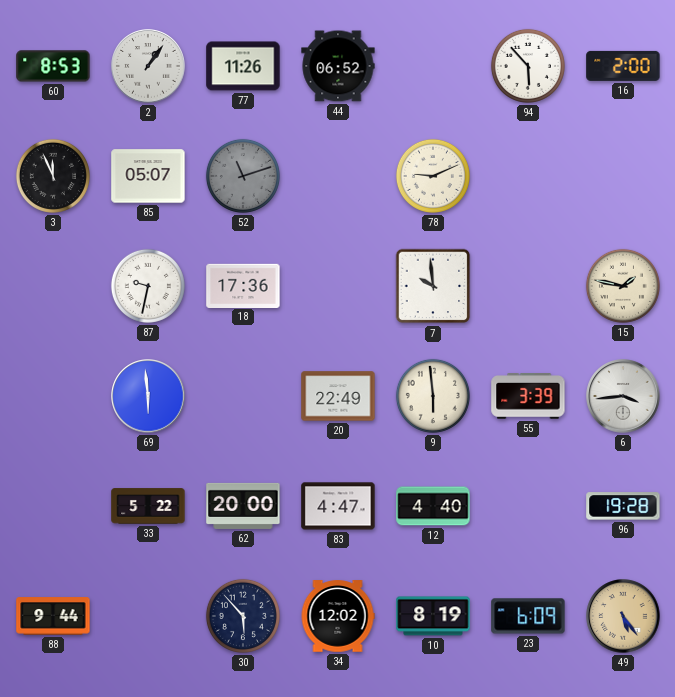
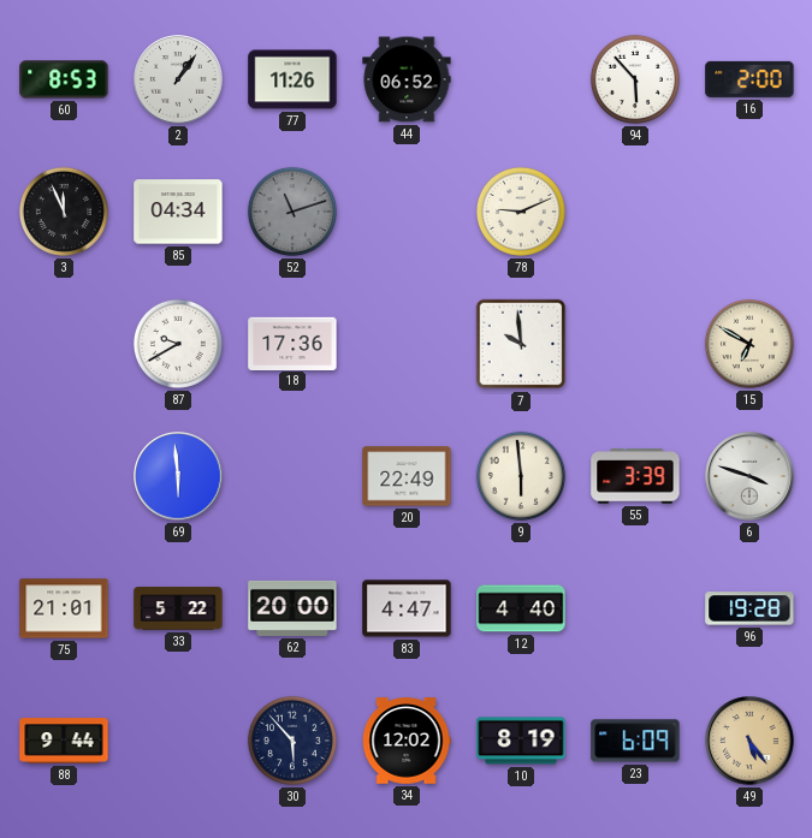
85: 05:07 -> 04:34 (178, 212)
87: 9:32 -> 9:40 (178, 344)
15: 1:47 -> 6:50 (749, 344)
6: 3:44 -> 3:48 (749, 476)
75: none -> 21:01 (64, 608)
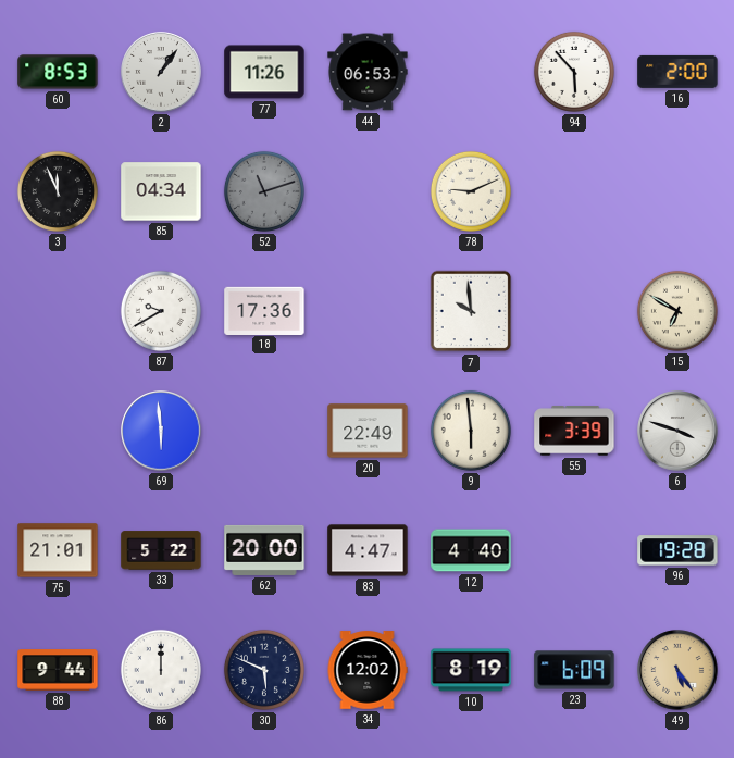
44: 06:52 -> 06:53 (368, 72)
86: none -> 12:00 (161, 670)
30: 5:53 -> 5:49 (264, 670)
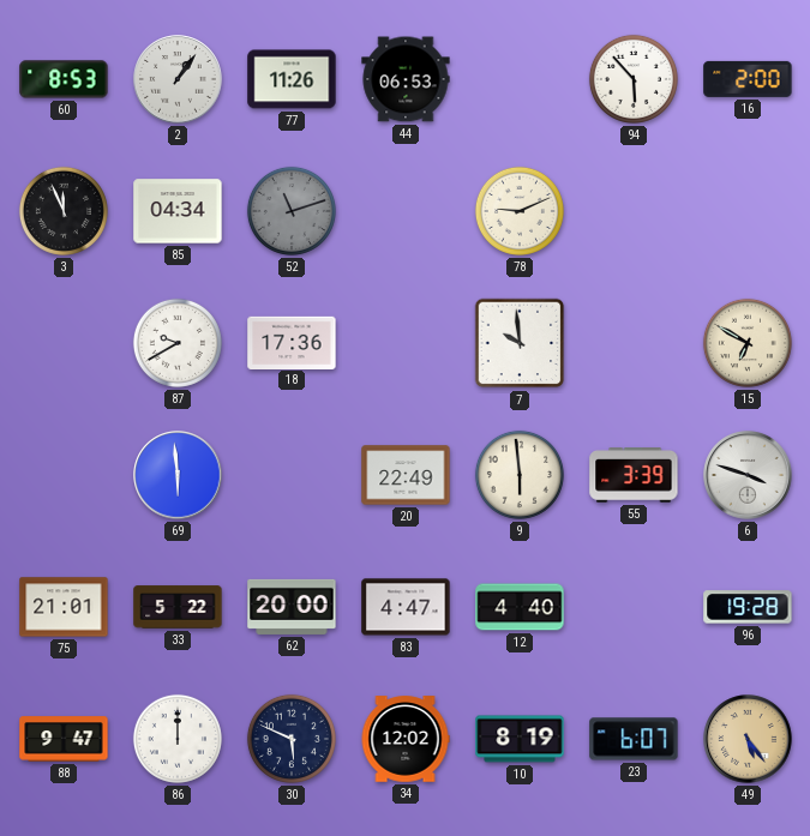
88: 9:44 -> 9:47 (64, 739)
23: 6:09 -> 6:07 (634, 739)
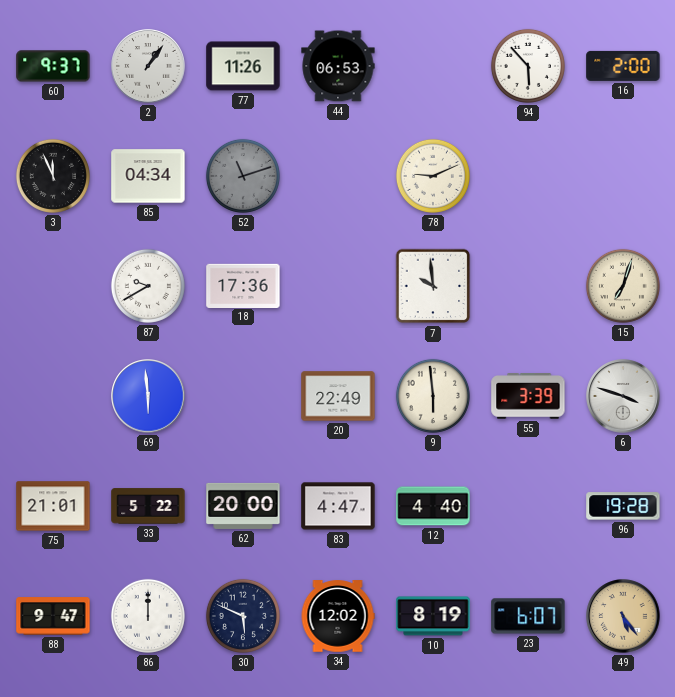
60: 8:53 -> 9:37 (53, 66)
15: 6:50 -> 7:03 (623, 286)
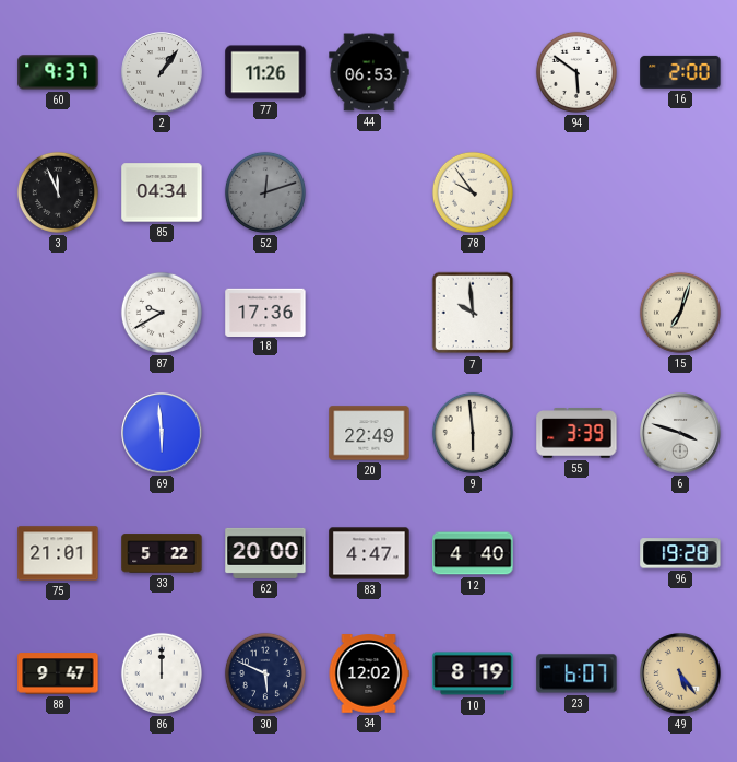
94: 5:53 -> 5:51 (576, 72)
52: 11:12 -> 12:12 (265, 192)
78: 9:11 -> 9:54 (473, 192)
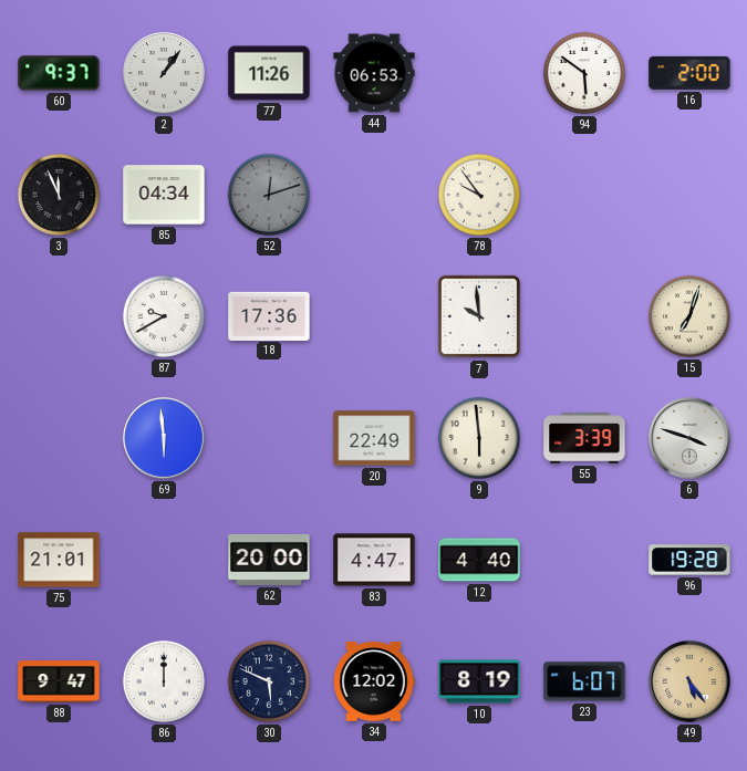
33: 5:22 -> none (162, 553)
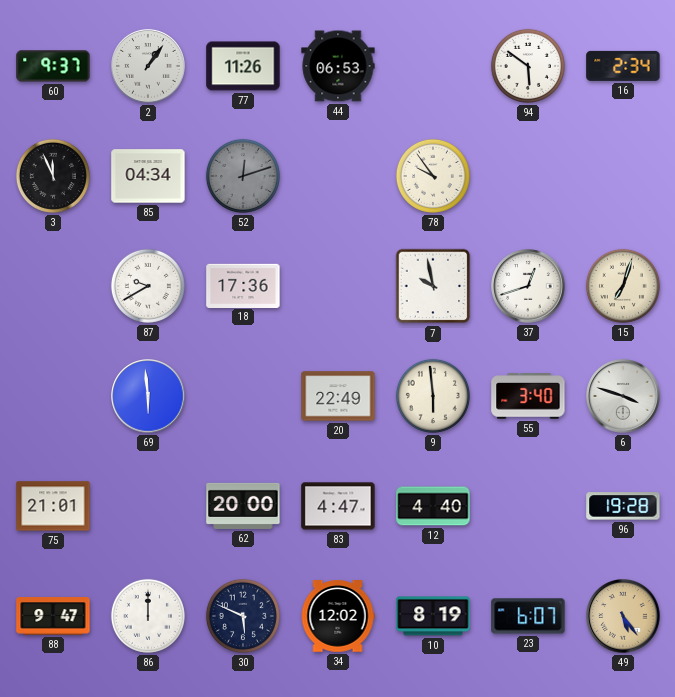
16: 2:00 -> 2:34 (623, 66)
7: 9:59 -> 9:58 (433, 286)
37: none -> 12:42 (528, 286)
55: 3:39 -> 3:40 (528, 396)
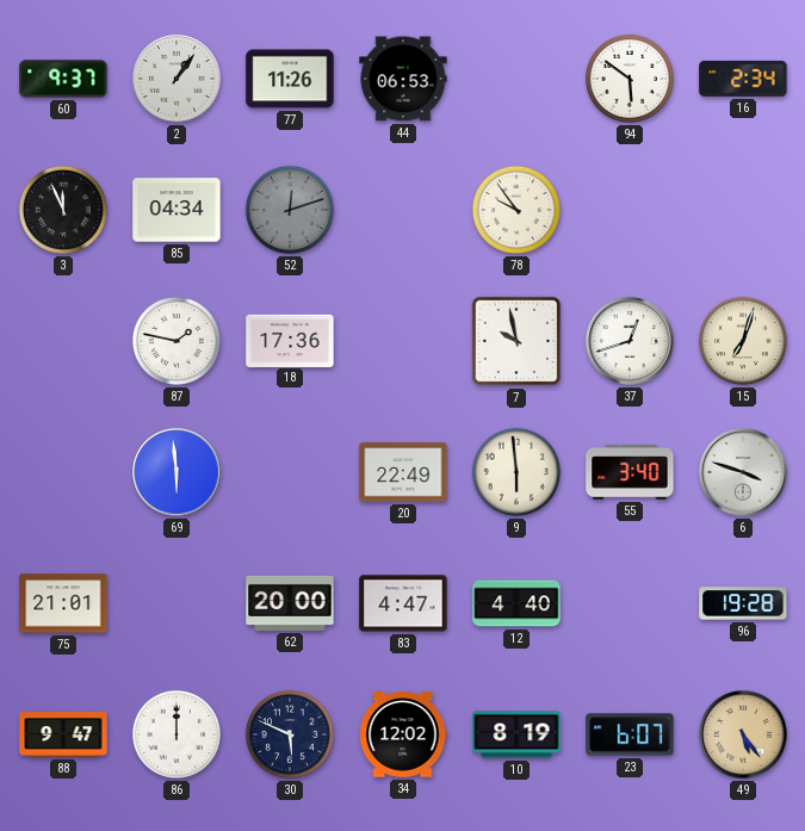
87: 9:40 -> 1:47 (177, 341)
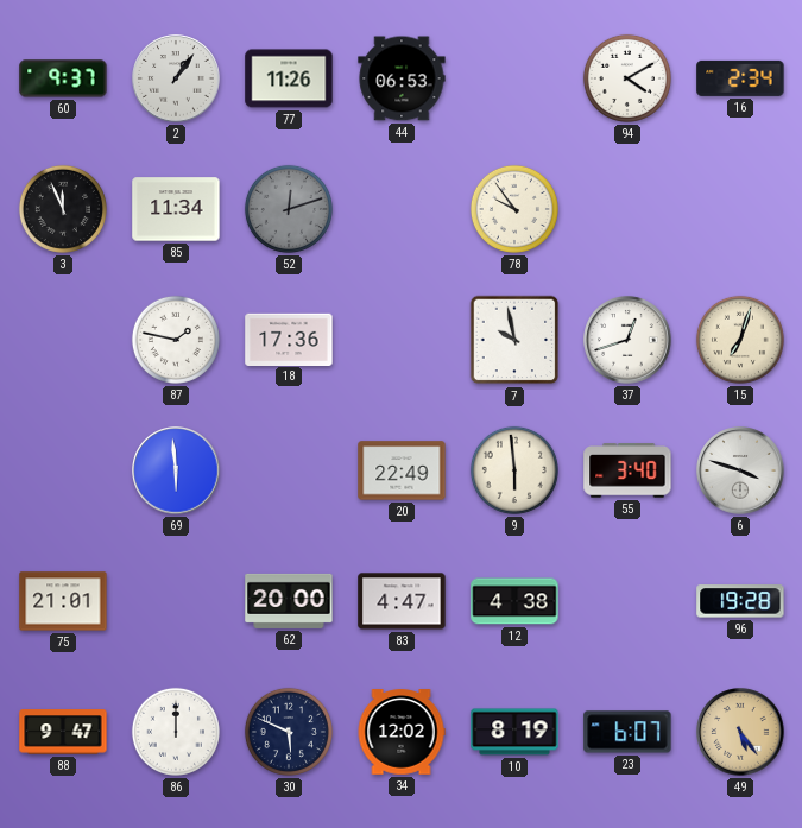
94: 5:51 -> 4:10 (627, 78)
85: 04:34 -> 11:34 (176, 209)
12: 4:40 -> 4:38 (514, 601)
